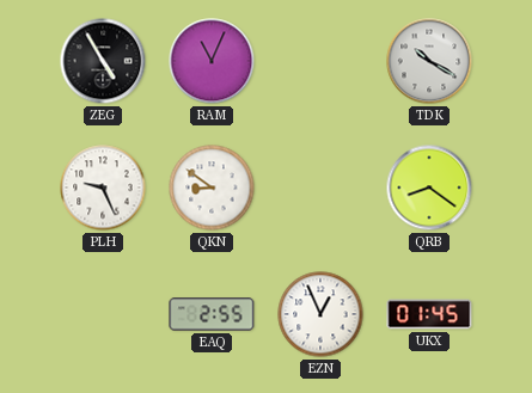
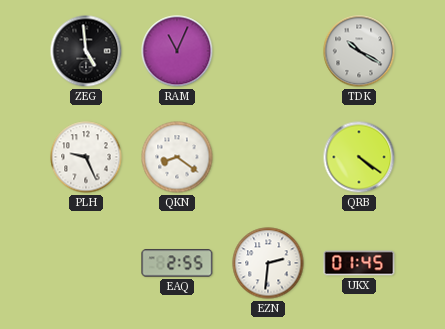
ZEG: 4:55 -> 4:59 (86, 51)
QKN: 8:51 -> 8:21 (177, 157)
QRB: 8:21 -> 4:21 (359, 157)
EZN: 12:56 -> 2:31 (268, 263)
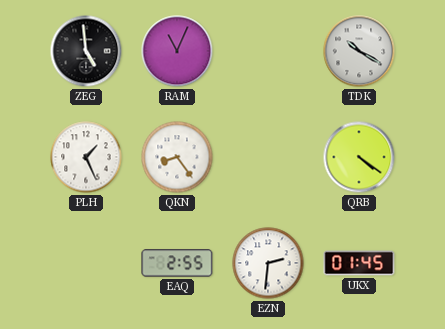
PLH: 9:26 -> 1:26 (86, 157)
QKN: 8:21 -> 8:24 (177, 157)
